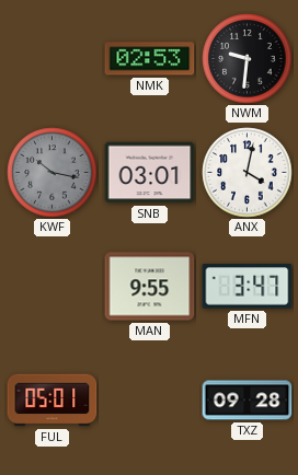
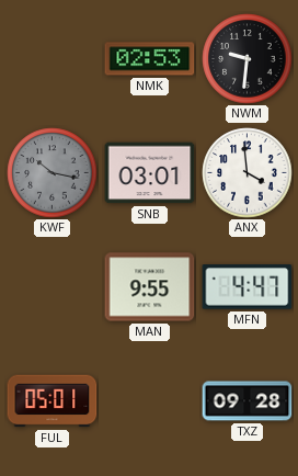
ANX: 4:02 -> 3:59 (248, 173)
MFN: 3:47 -> 4:47 (248, 287)
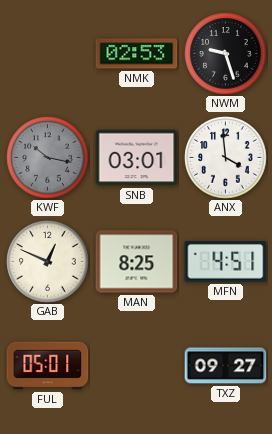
NWM: 9:31 -> 9:27 (226, 54)
GAB: none -> 12:49 (48, 262)
MAN: 9:55 -> 8:25 (137, 262)
MFN: 4:47 -> 4:51 (226, 262)
TXZ: 09:28 -> 09:27 (226, 366)
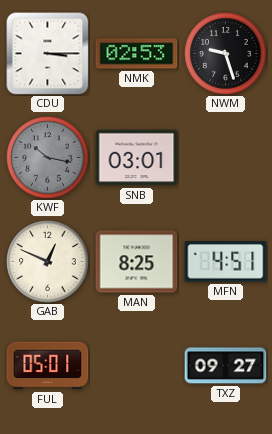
CDU: none -> 3:15 (48, 54)
ANX: 3:59 -> none (226, 158)
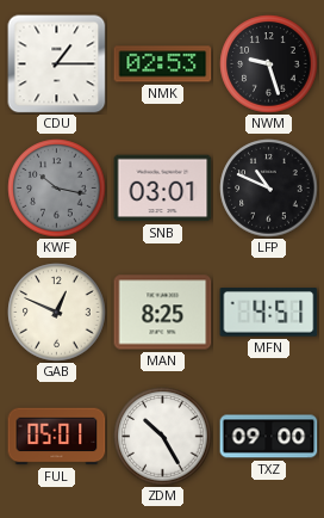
CDU: 3:15 -> 1:15 (57, 64)
LFP: none -> 10:49 (269, 189)
ZDM: none -> 10:25 (163, 437)
TXZ: 09:27 -> 09:00 (269, 437)
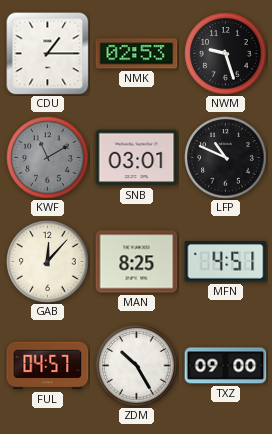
KWF: 10:17 -> 11:10 (48, 158)
GAB: 12:49 -> 12:07 (48, 262)
FUL: 05:01 -> 04:57 (48, 366)
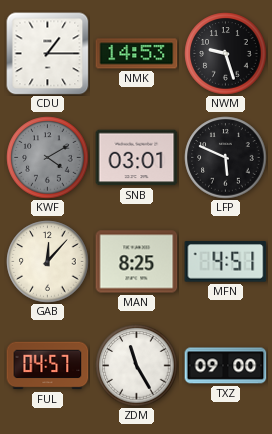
NMK: 02:53 -> 14:53 (137, 54)
KWF: 11:10 -> 4:10 (48, 158)
LFP: 10:49 -> 5:49 (226, 158)
ZDM: 10:25 -> 11:25 (137, 366)
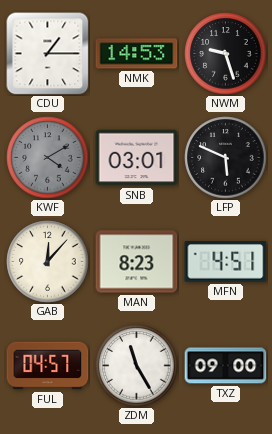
MAN: 8:25 -> 8:23 (137, 262)
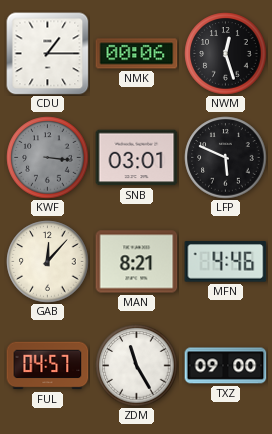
NMK: 14:53 -> 00:06 (137, 54)
NWM: 9:27 -> 12:27 (226, 54)
KWF: 4:10 -> 3:16 (48, 158)
MAN: 8:23 -> 8:21 (137, 262)
MFN: 4:51 -> 4:46 (226, 262)
